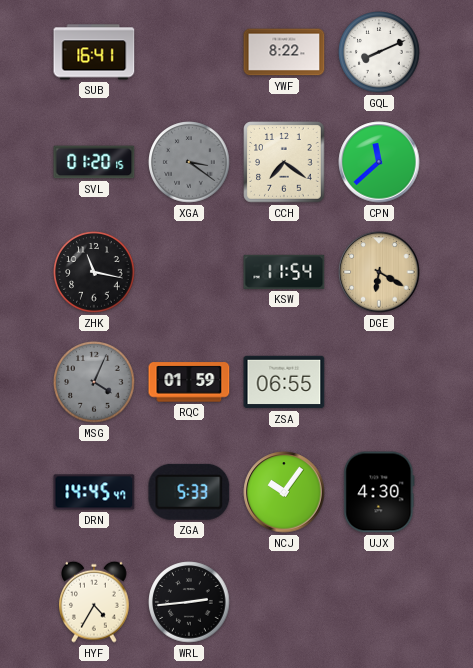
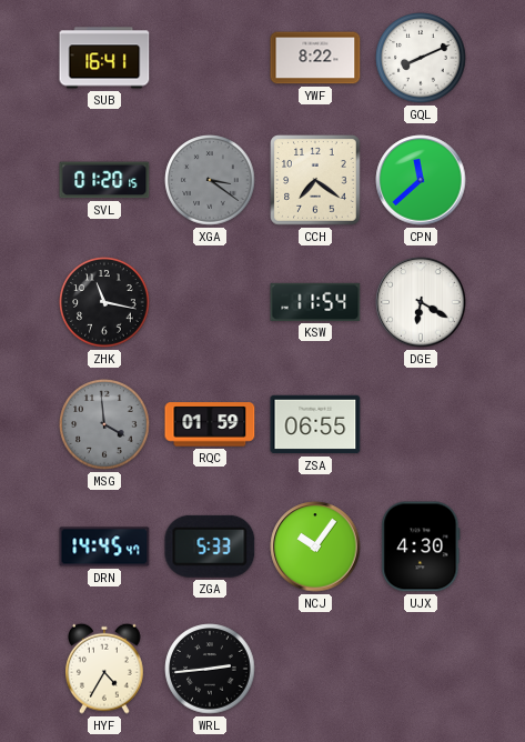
DGE dial: champagne -> white (421, 302)
MSG: 4:04 -> 3:59 (104, 424)
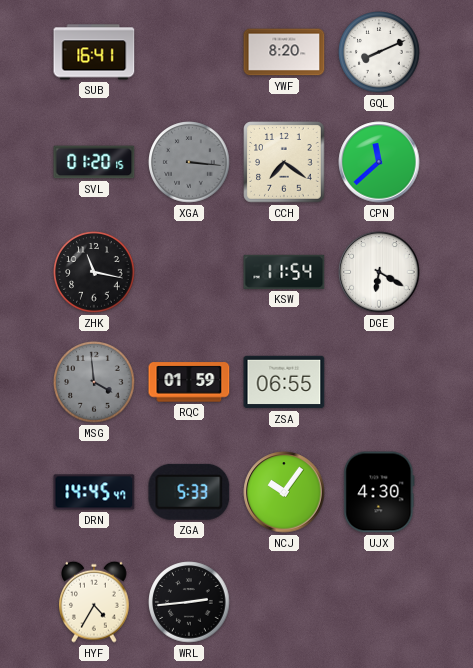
YWF: 8:22 -> 8:20 (284, 52)
XGA: 3:21 -> 3:16 (189, 162)
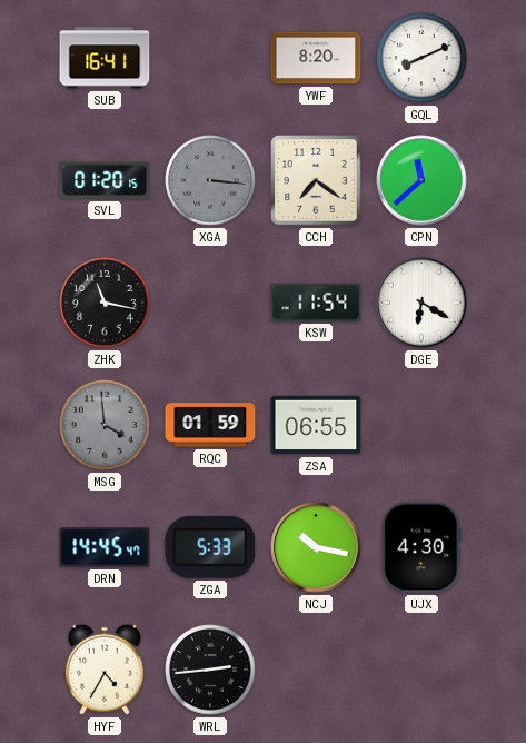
NCJ: 10:06 -> 10:17 (316, 547)
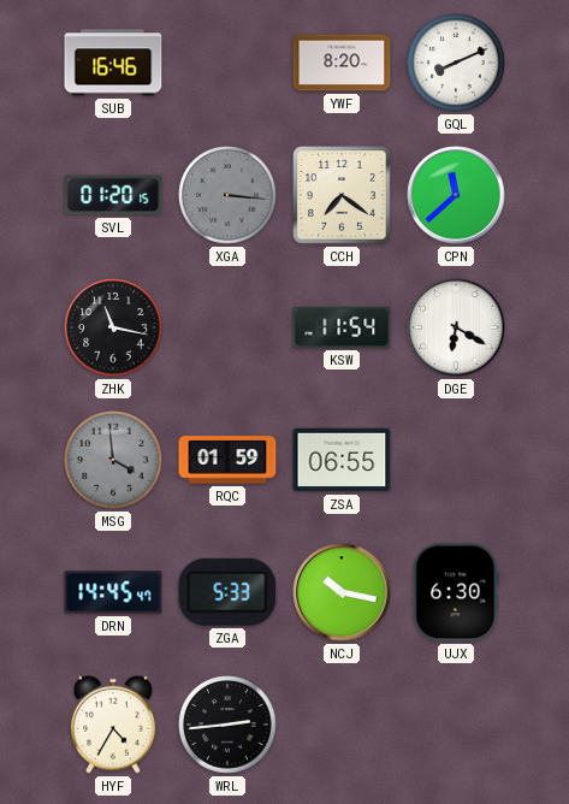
SUB: 16:41 -> 16:46 (113, 63)
UJX: 4:30 -> 6:30 (456, 592)
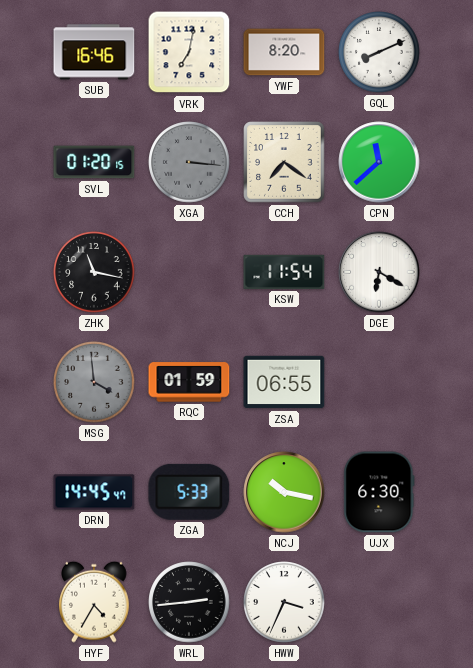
VRK: none -> 7:02 (189, 52)
HWW: none -> 3:34 (284, 602)
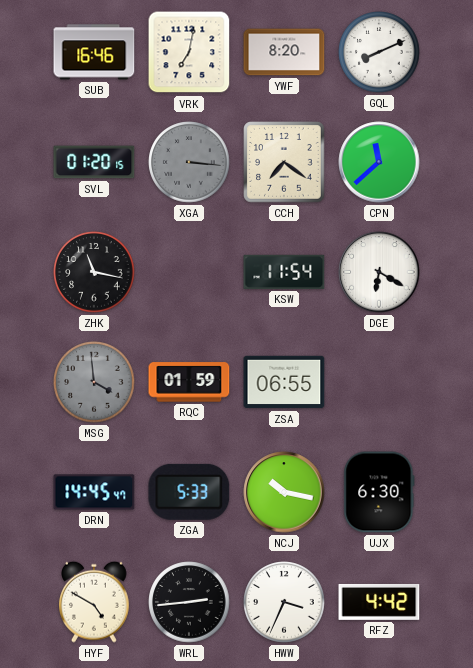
HYF: 4:35 -> 4:50 (95, 602)
RFZ: none -> 4:42 (379, 602)
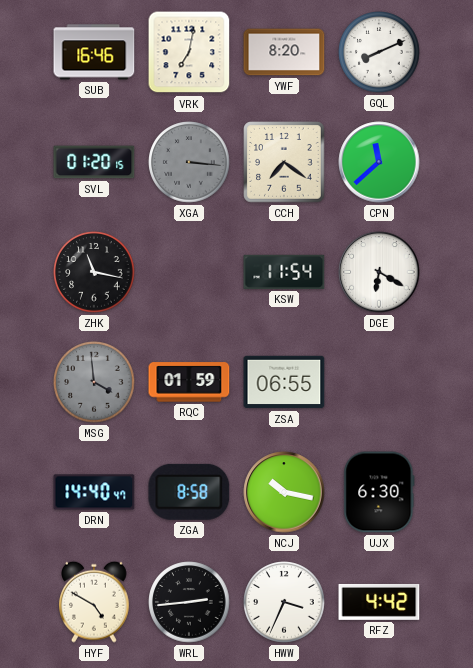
DRN: 14:45 -> 14:40 (94, 492)
ZGA: 5:33 -> 8:58 (189, 492)
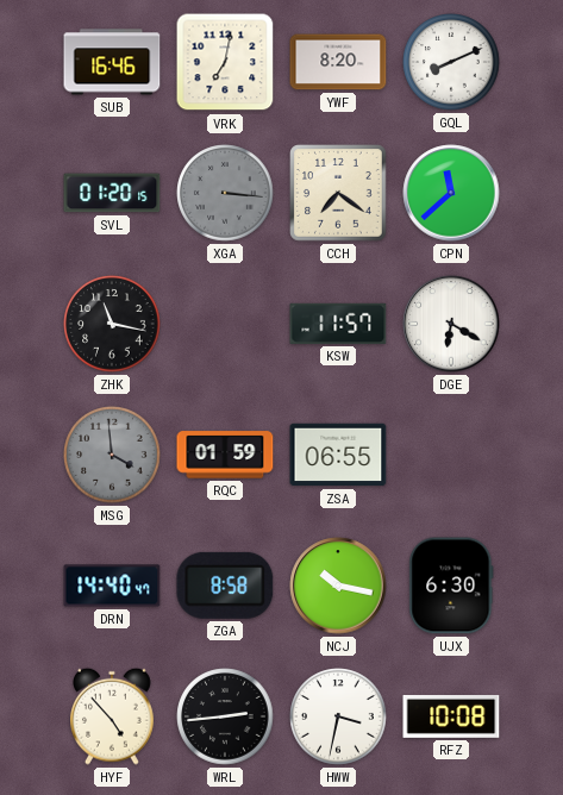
KSW: 11:54 -> 11:57 (338, 324)
HYF: 4:50 -> 4:53 (113, 716)
HWW: 3:34 -> 3:32 (338, 716)
RFZ: 4:42 -> 10:08 (451, 716)
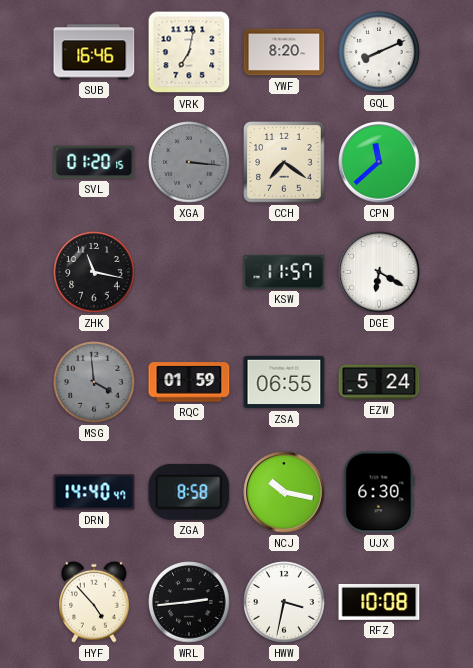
EZW: none -> 5:24 (379, 382)
